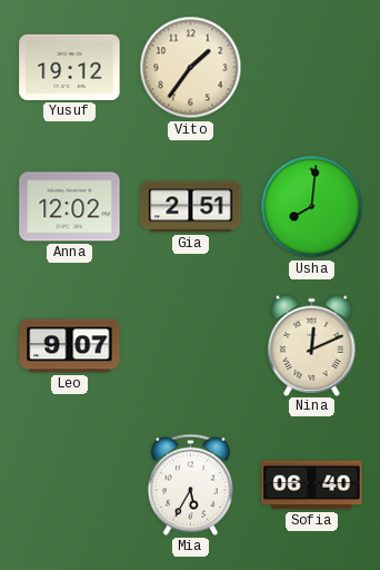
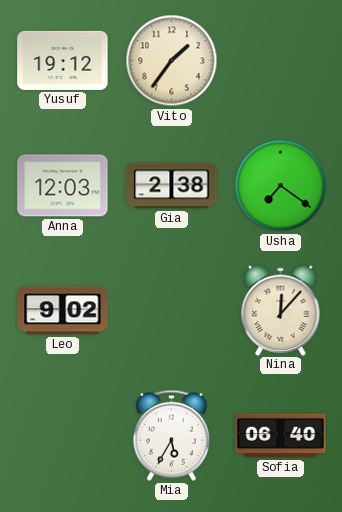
Anna: 12:02 -> 12:03 (63, 186)
Gia: 2:51 -> 2:38 (172, 186)
Usha: 8:01 -> 7:21 (281, 186)
Leo: 9:07 -> 9:02 (63, 311)
Nina: 12:11 -> 12:07 (281, 310)
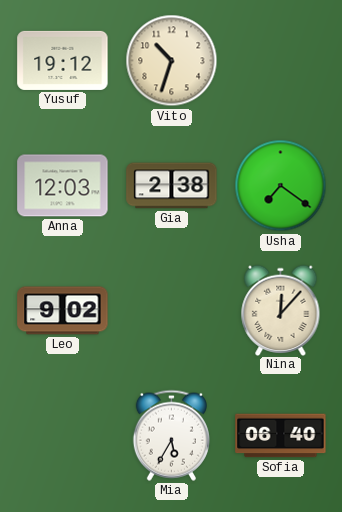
Vito: 1:36 -> 10:33 (172, 61)
